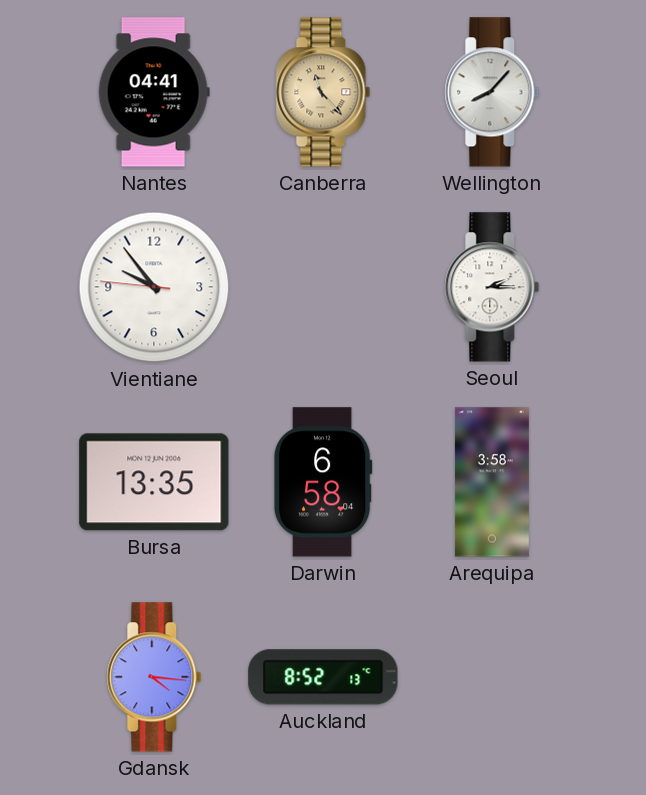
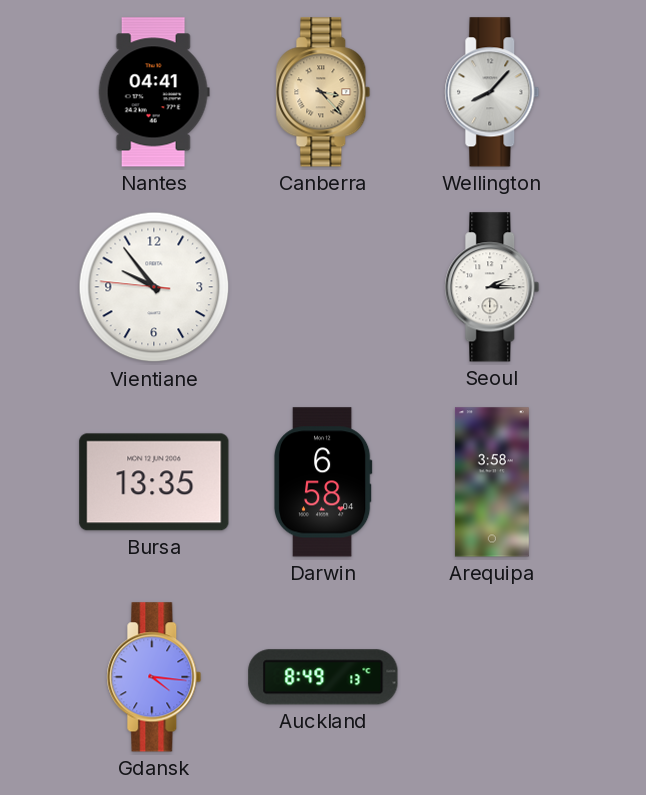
Canberra: 11:23 -> 3:23 (323, 92)
Auckland: 8:52 -> 8:49 (323, 677)
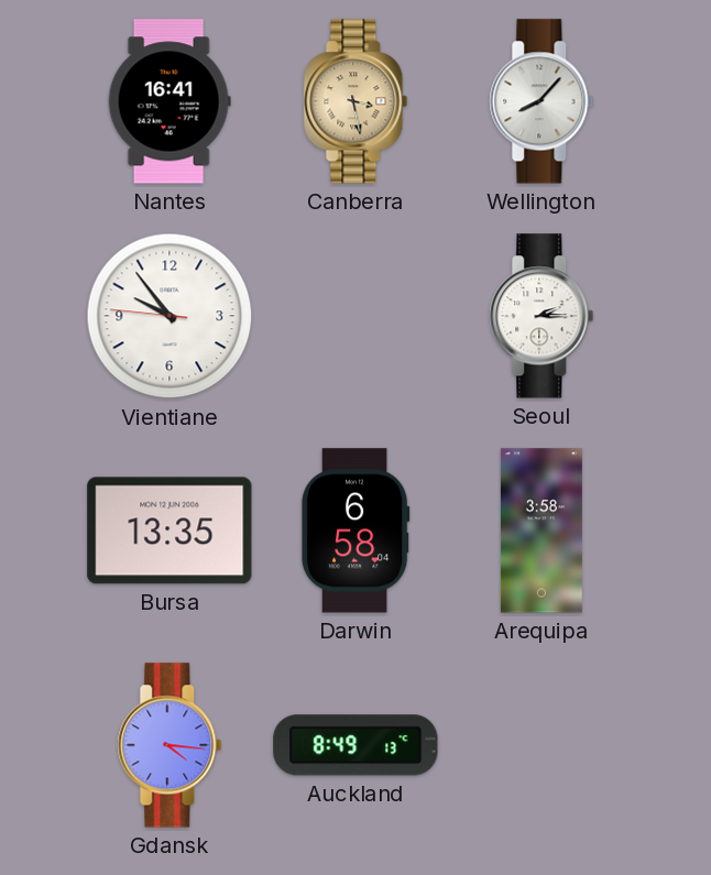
Nantes: 04:41 -> 16:41 (169, 101)
Canberra: 3:23 -> 3:28 (355, 101)
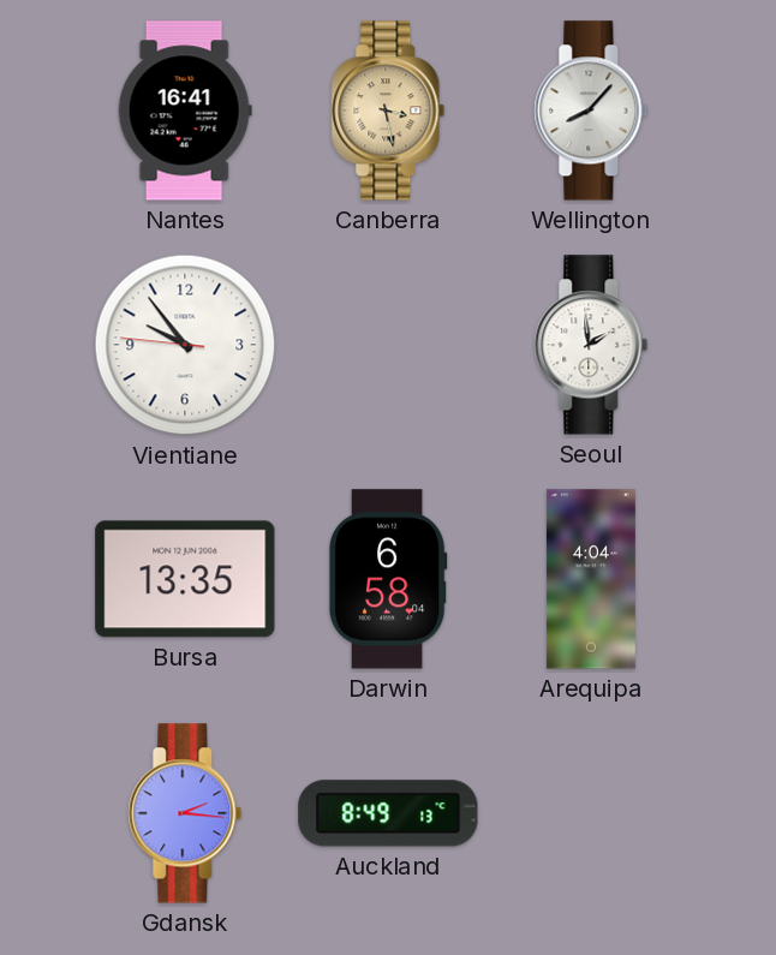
Seoul: 2:15 -> 1:59 (591, 345)
Arequipa: 3:58 -> 4:04 (591, 579)
Gdansk: 4:16 -> 2:16 (185, 813)
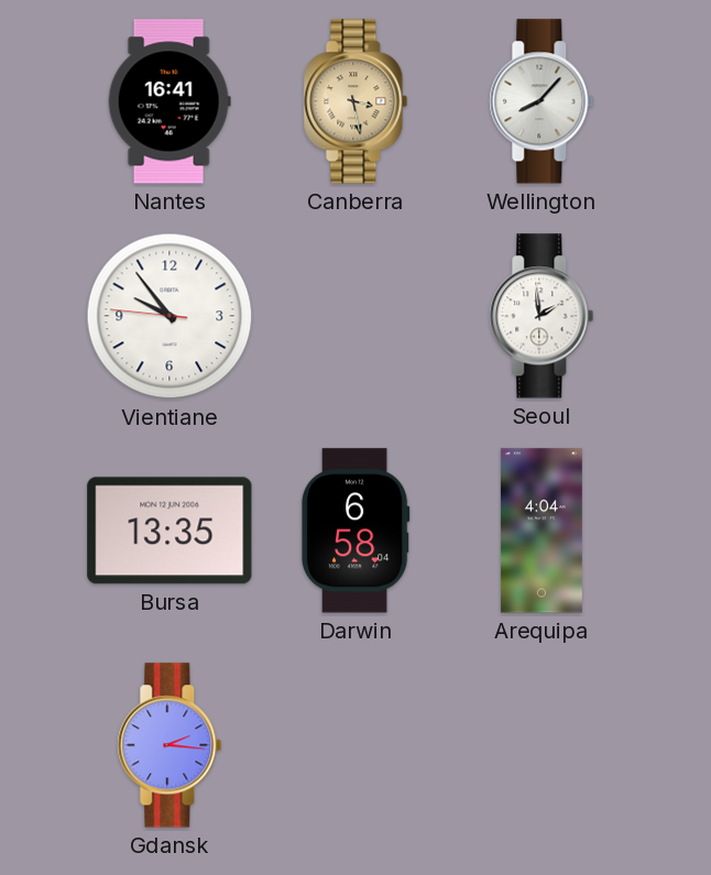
Auckland: 8:49 -> none (388, 813)
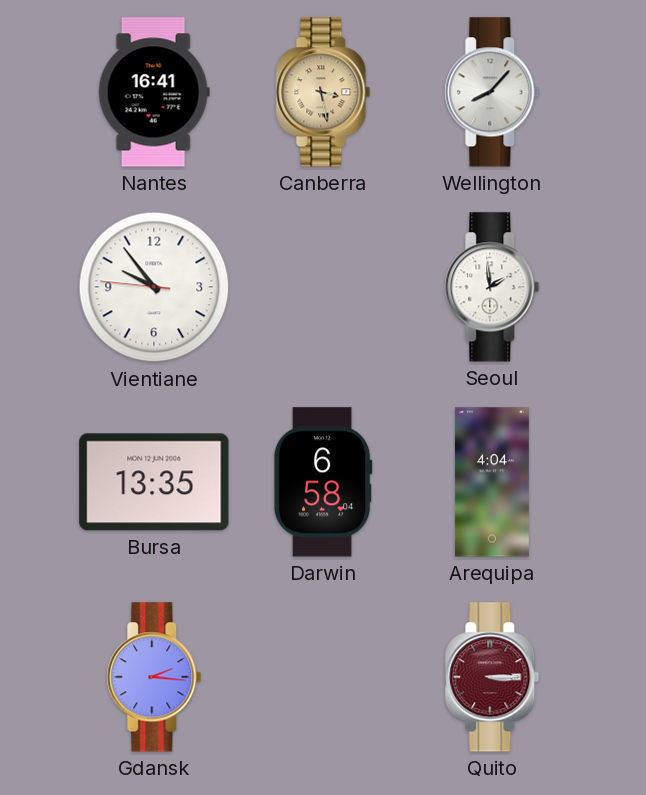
Quito: none -> 3:15 (492, 677)
